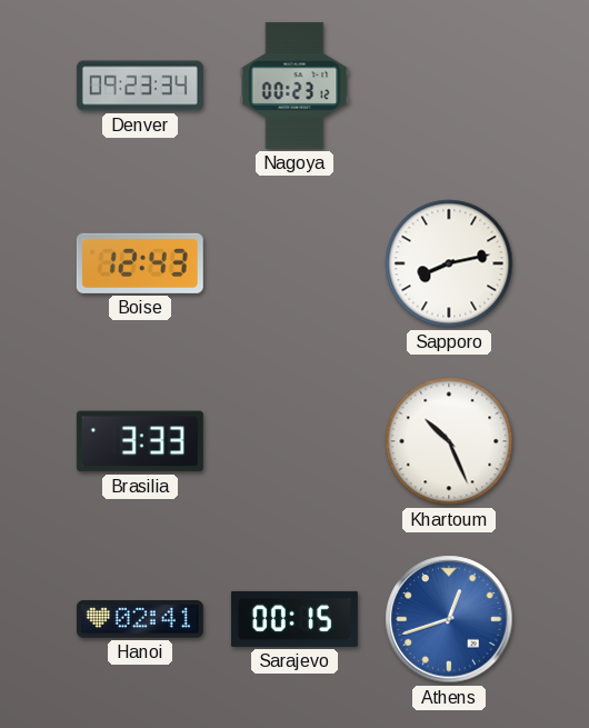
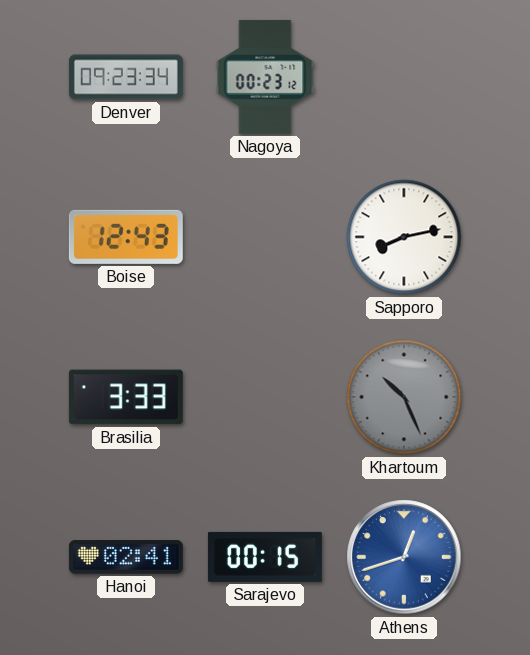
Khartoum dial: white -> grey (404, 397)
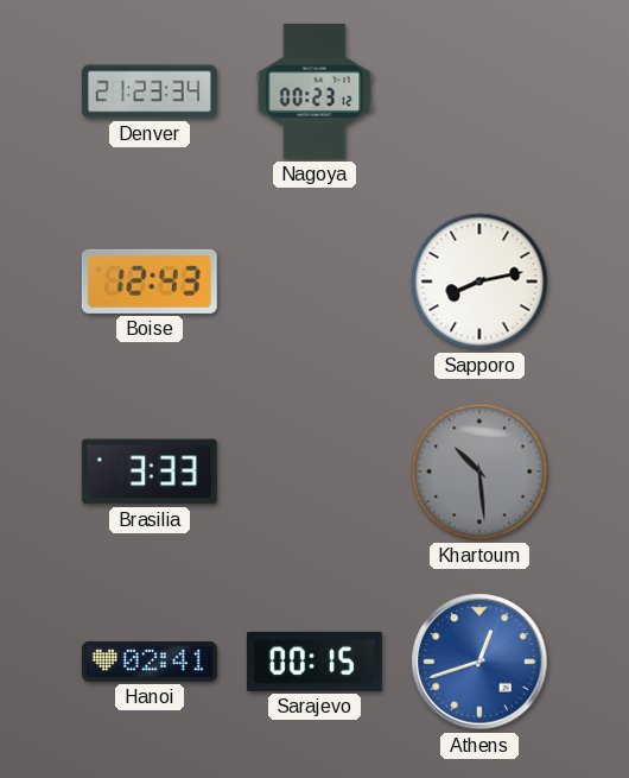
Denver: 09:23 -> 21:23 (150, 91)
Khartoum: 10:26 -> 10:29 (479, 472)
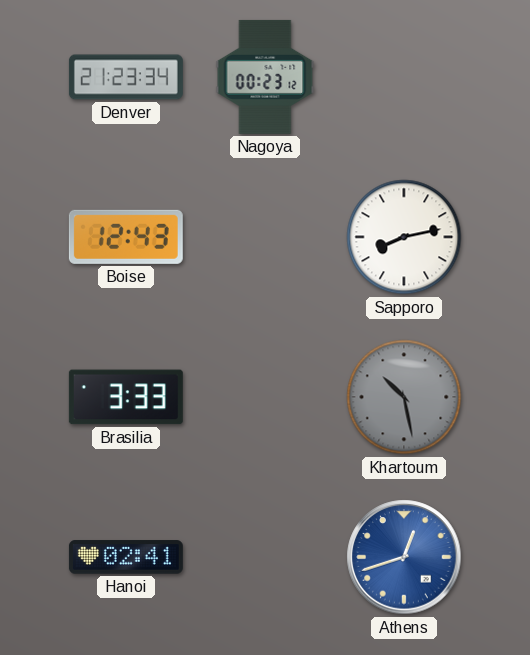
Khartoum: 10:29 -> 10:28 (404, 397)
Sarajevo: 00:15 -> none (314, 662)
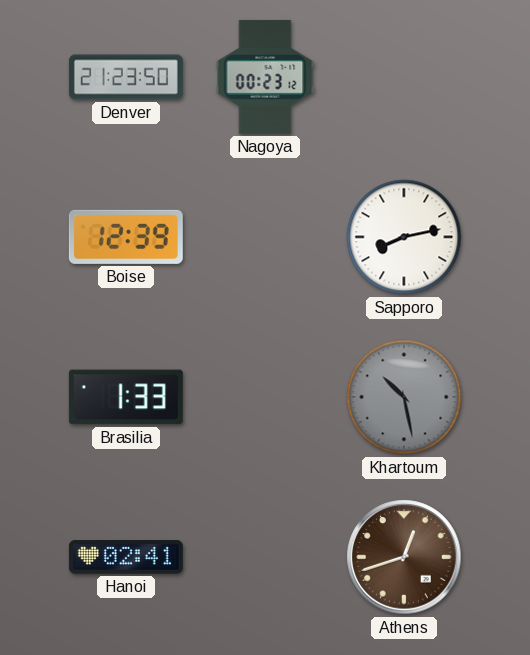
Denver: 21:23:34 -> 21:23:50 (126, 77)
Boise: 12:43 -> 12:39 (126, 237)
Brasilia: 3:33 -> 1:33 (126, 397)
Athens dial: blue -> brown (404, 557)
